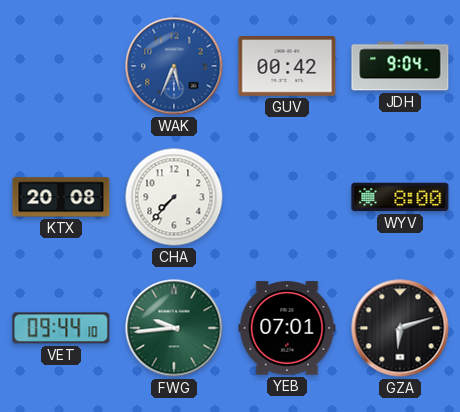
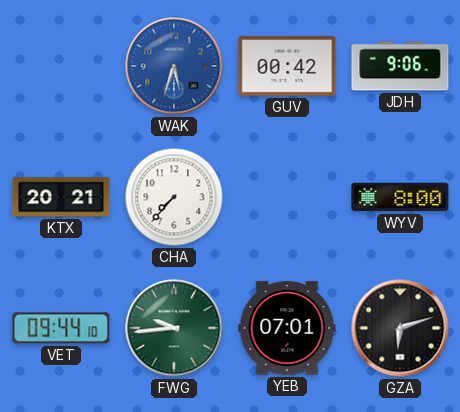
WAK: 5:34 -> 5:33 (174, 66)
JDH: 9:04 -> 9:06 (400, 66)
KTX: 20:08 -> 20:21 (61, 197)
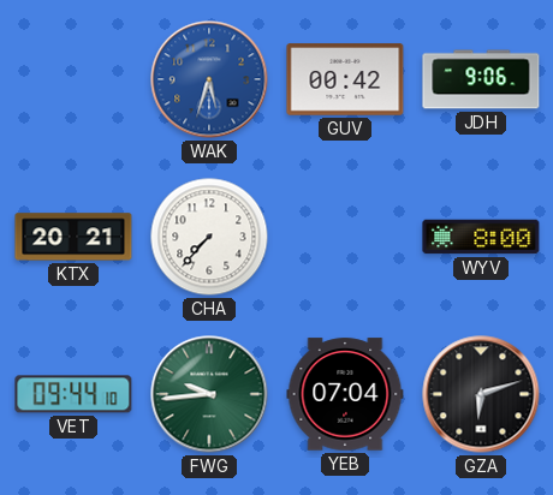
YEB: 07:01 -> 07:04 (345, 394)
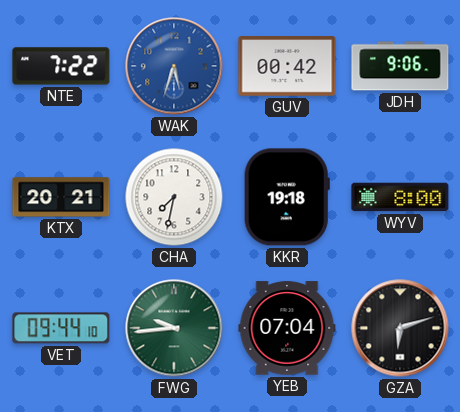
NTE: none -> 7:22 (61, 66)
CHA: 7:37 -> 7:32 (174, 197)
KKR: none -> 19:18 (287, 197)
